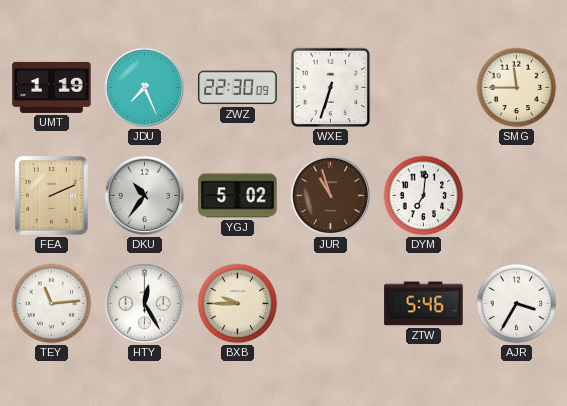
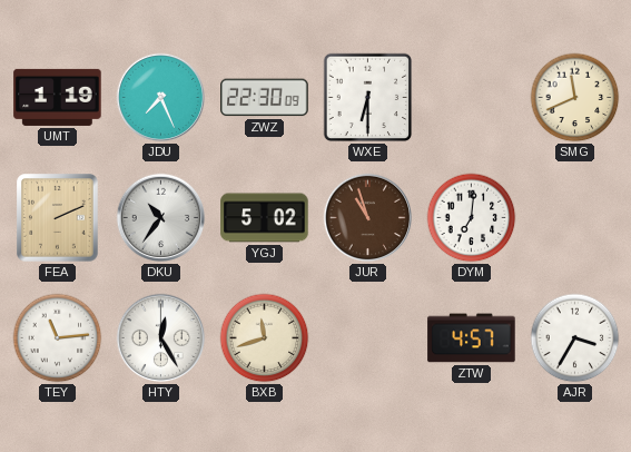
WXE: 6:33 -> 6:30 (368, 98)
SMG: 11:45 -> 11:41 (575, 98)
BXB: 9:45 -> 11:42 (265, 338)
ZTW: 5:46 -> 4:57 (472, 338)
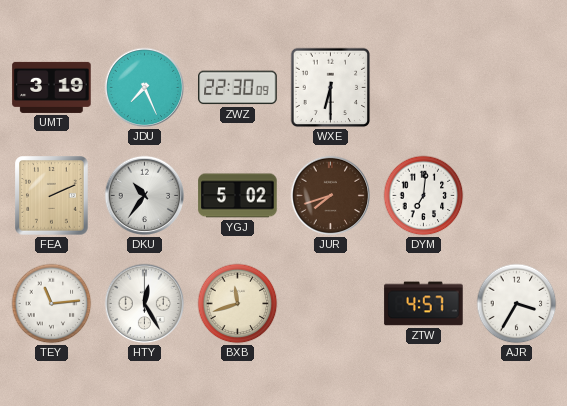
UMT: 1:19 -> 3:19 (52, 87)
SMG: 11:41 -> none (575, 98)
JUR: 10:57 -> 7:42 (331, 196)
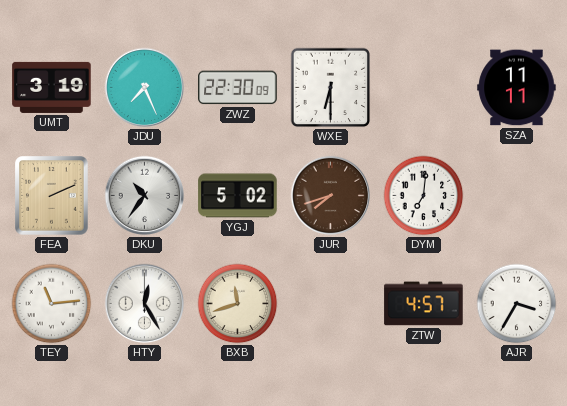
SZA: none -> 11:11 (517, 88)
